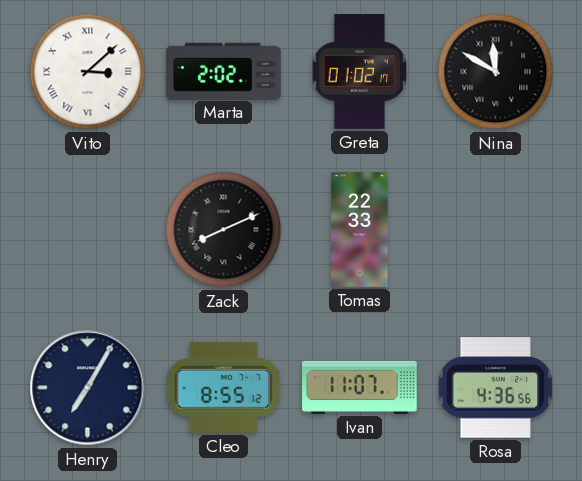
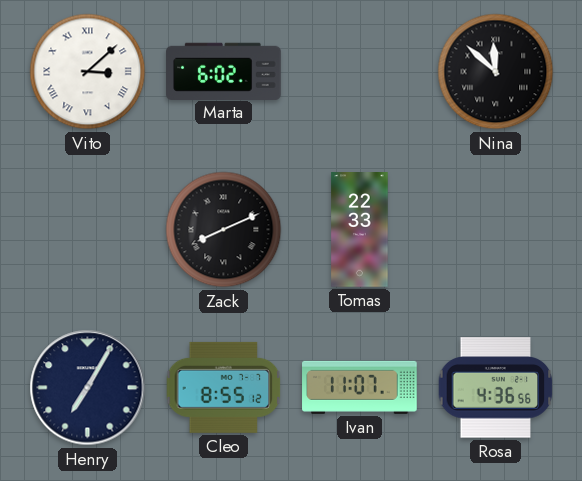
Marta: 2:02 -> 6:02 (224, 71)
Greta: 01:02 -> none (360, 72)
Nina: 11:50 -> 11:52 (496, 72)
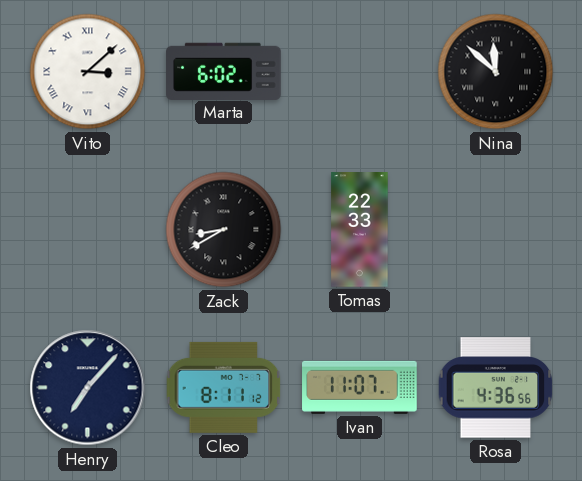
Zack: 8:11 -> 8:40 (224, 230)
Henry: 7:05 -> 7:07 (88, 388)
Cleo: 8:55 -> 8:11 (224, 387)
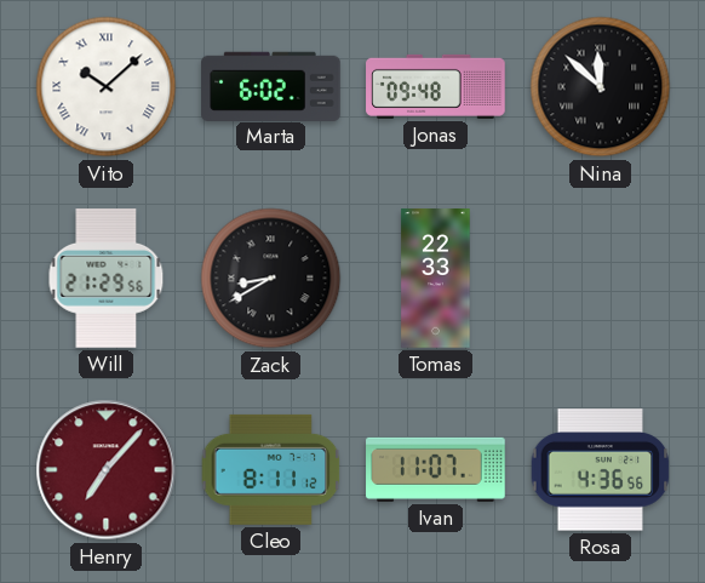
Vito: 3:08 -> 10:08 (107, 87)
Jonas: none -> 09:48 (436, 86)
Will: none -> 21:29 (107, 279)
Henry dial: navy -> burgundy (107, 470)
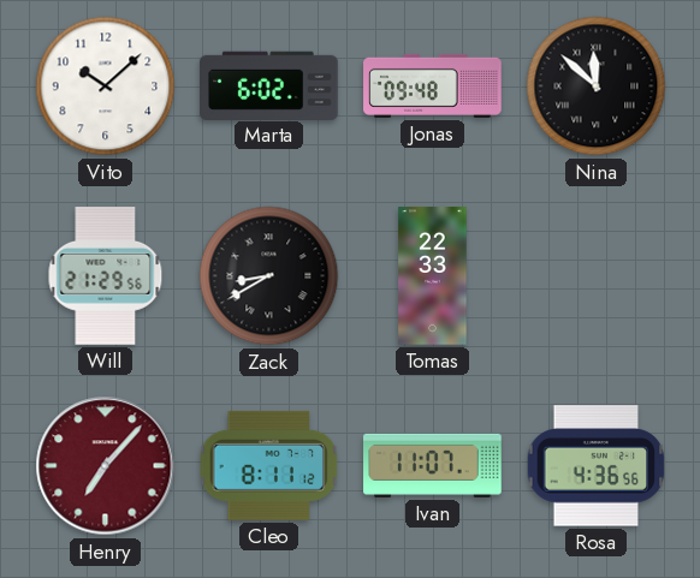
Vito numerals: Roman -> Arabic (106, 87)
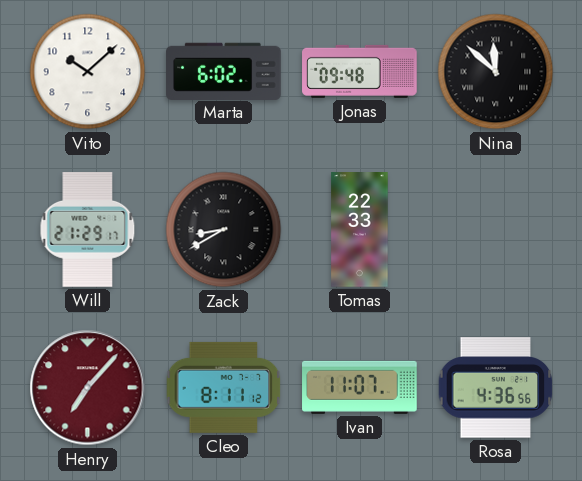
Will: 21:29:56 -> 21:29:17 (88, 230)
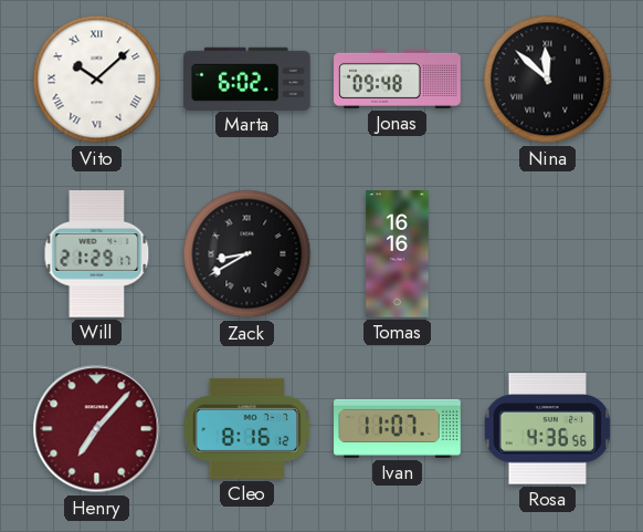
Vito numerals: Arabic -> Roman (97, 80)
Tomas: 22:33 -> 16:16 (398, 254)
Cleo: 8:11 -> 8:16 (247, 428)
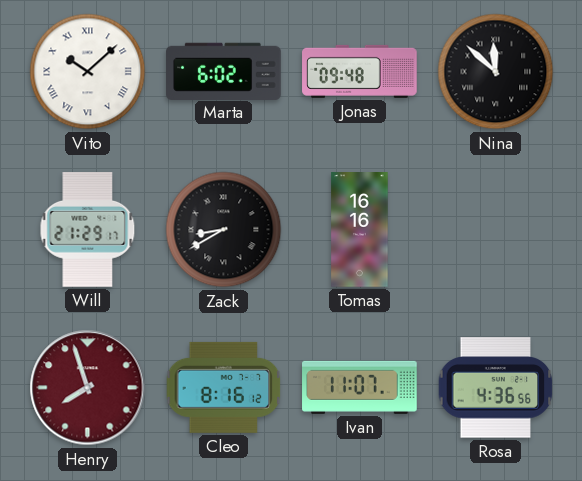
Henry: 7:07 -> 7:57 (88, 388)
